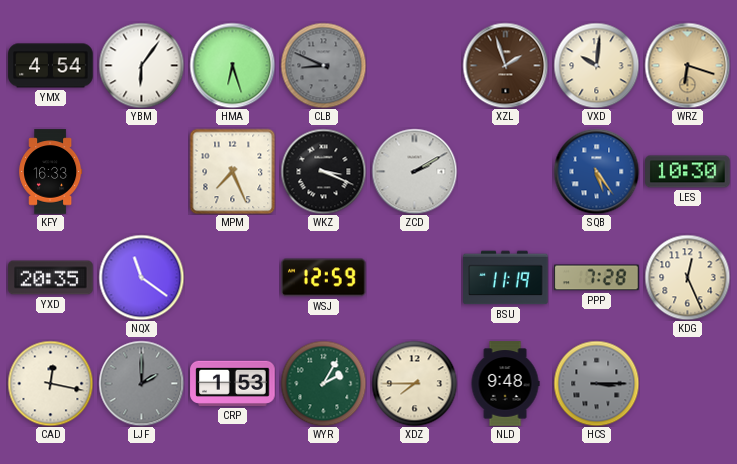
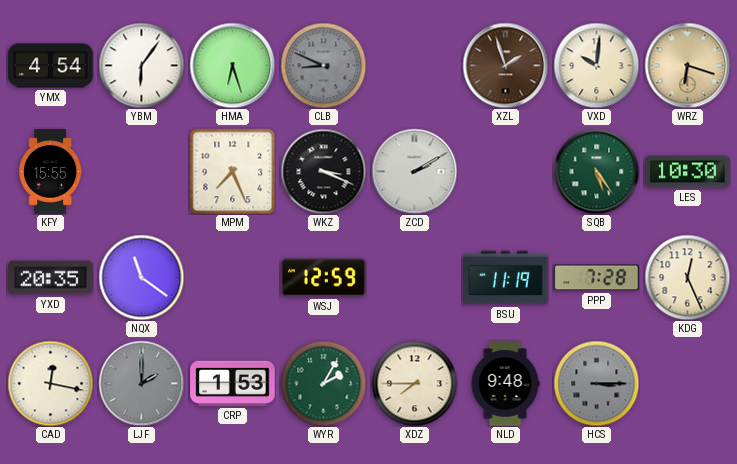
KFY: 16:33 -> 15:55 (51, 172)
SQB dial: blue -> green (596, 171)
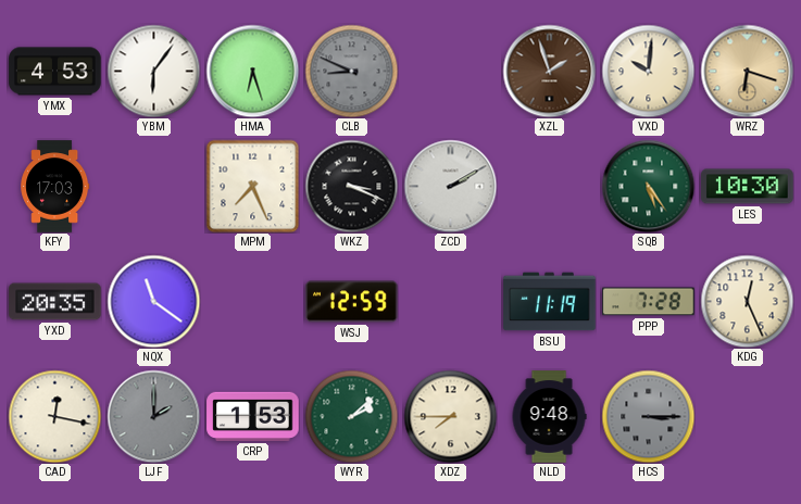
YMX: 4:54 -> 4:53 (55, 72)
KFY: 15:55 -> 17:03 (55, 187)
WYR: 2:05 -> 2:08 (351, 416)
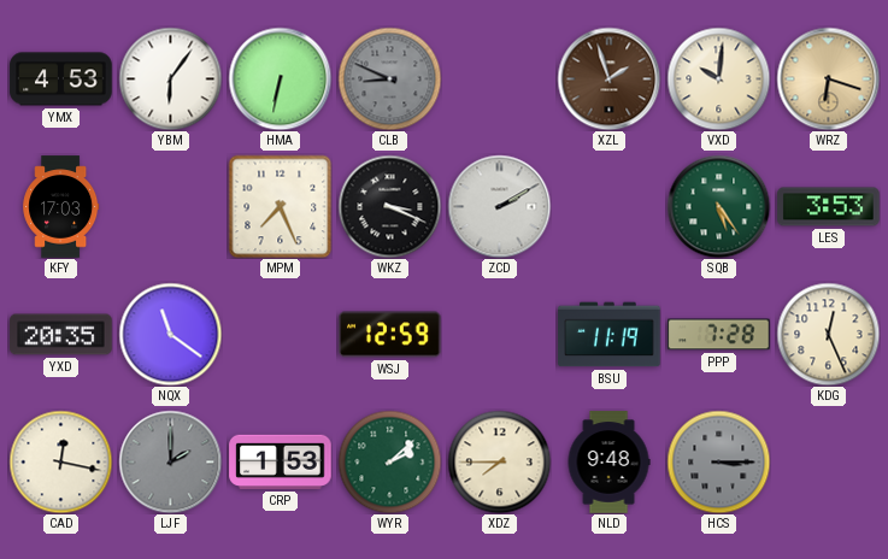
HMA: 6:27 -> 6:32 (280, 78)
LES: 10:30 -> 3:53 (829, 207)
